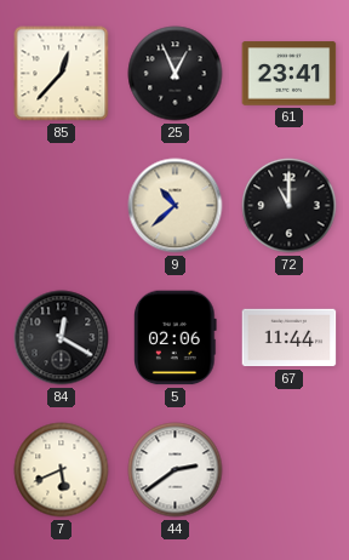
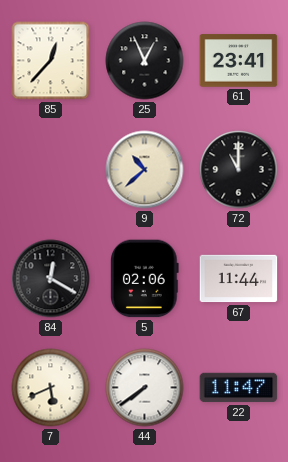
44: 2:39 -> 7:39 (145, 388)
22: none -> 11:47 (239, 388)
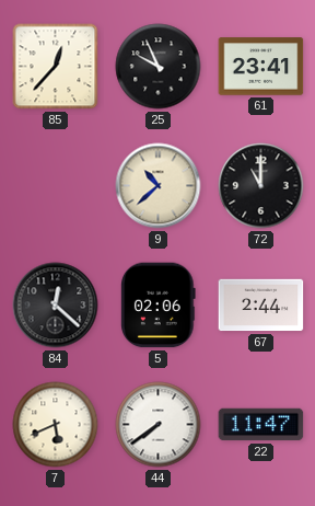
25: 12:56 -> 9:56 (159, 67)
84: 12:20 -> 12:22 (56, 306)
67: 11:44 -> 2:44 (261, 306)
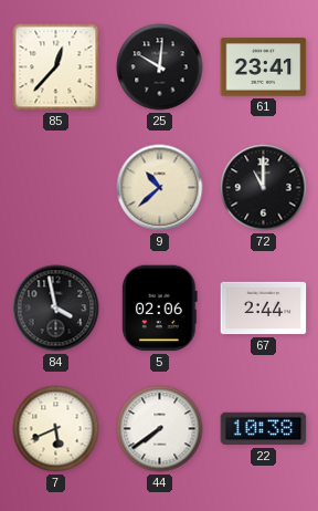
25: 9:56 -> 10:01 (160, 67)
84: 12:22 -> 3:58 (56, 309)
22: 11:47 -> 10:38 (264, 429)
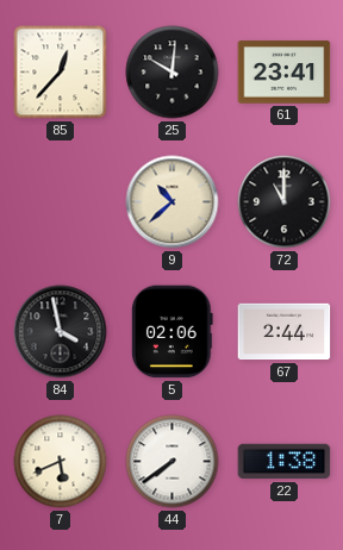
22: 10:38 -> 1:38 (285, 462)
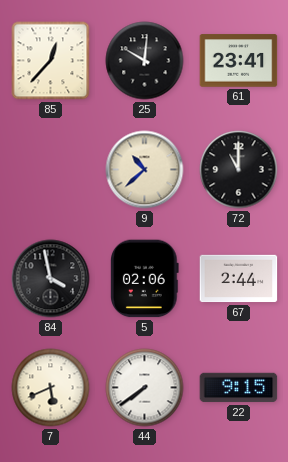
22: 1:38 -> 9:15 (239, 388)
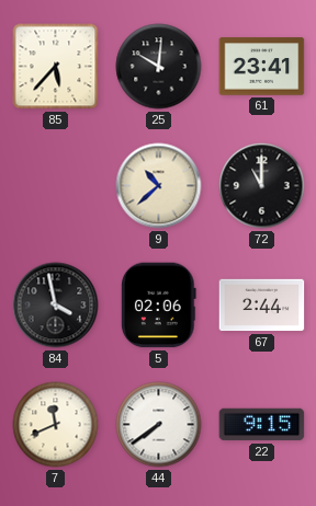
85: 12:37 -> 5:37 (56, 67)
7: 5:41 -> 11:41 (56, 425)
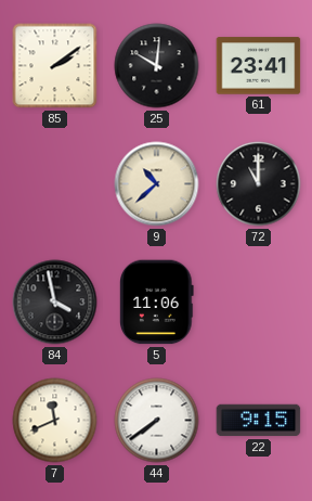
85: 5:37 -> 2:09 (55, 66)
5: 02:06 -> 11:06 (157, 303)
67: 2:44 -> none (262, 306)
